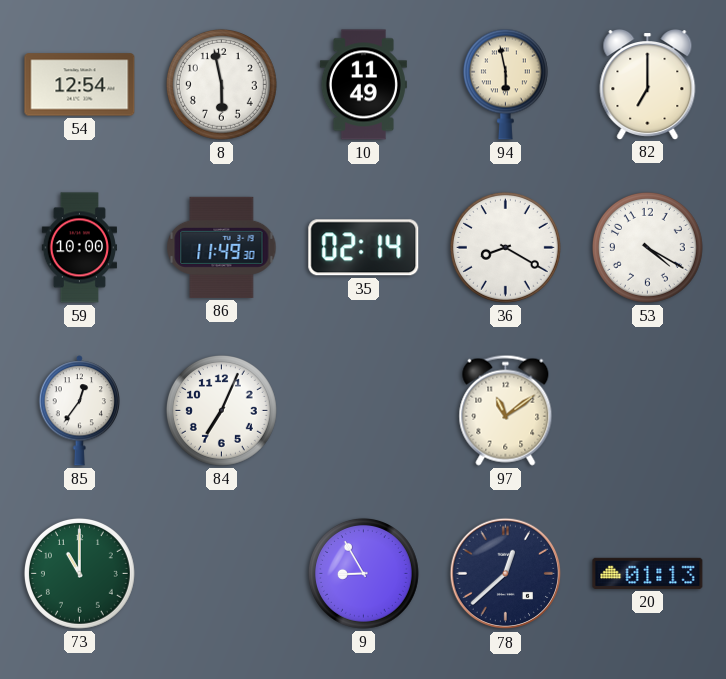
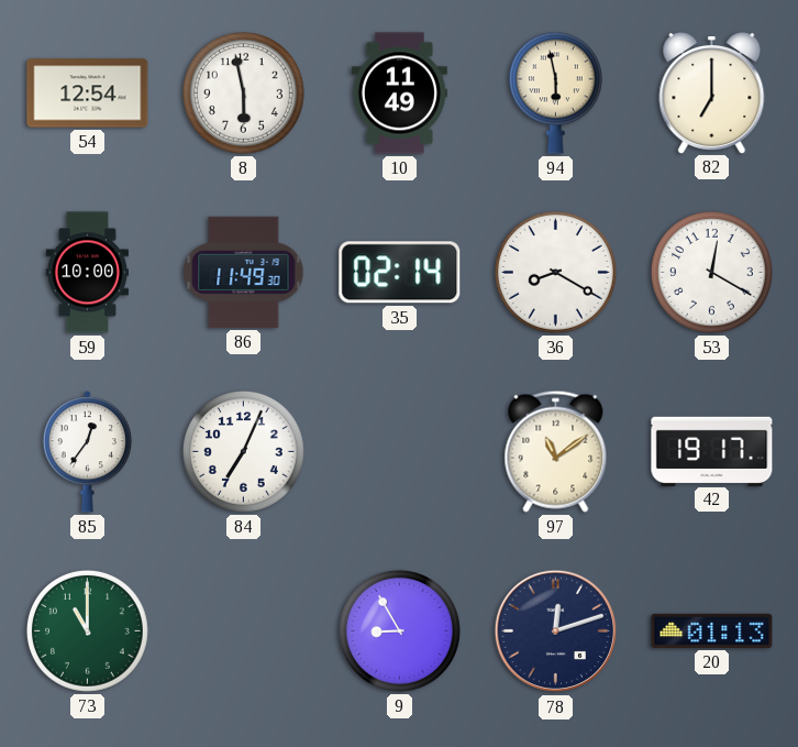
53: 4:20 -> 12:20 (711, 272)
42: none -> 19:17 (712, 451)
78: 12:38 -> 12:12 (556, 631)
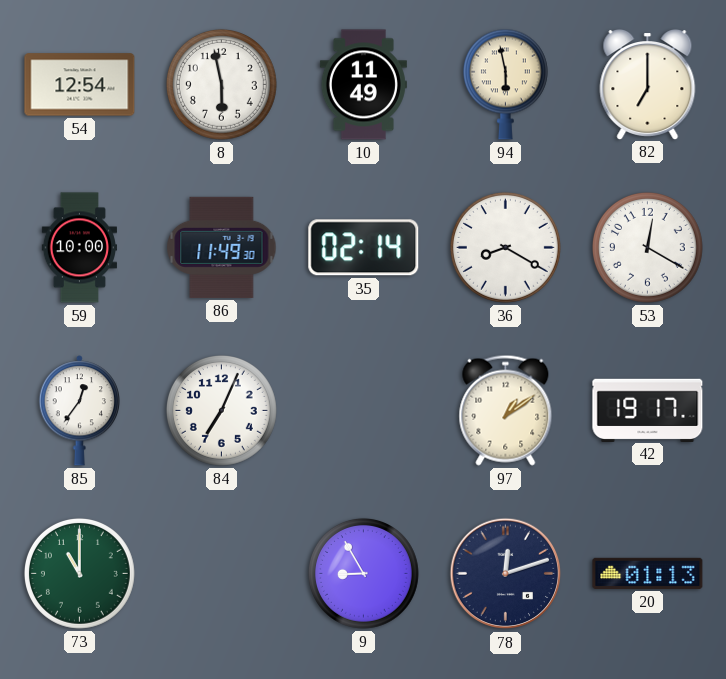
97: 11:09 -> 1:09 (506, 410)
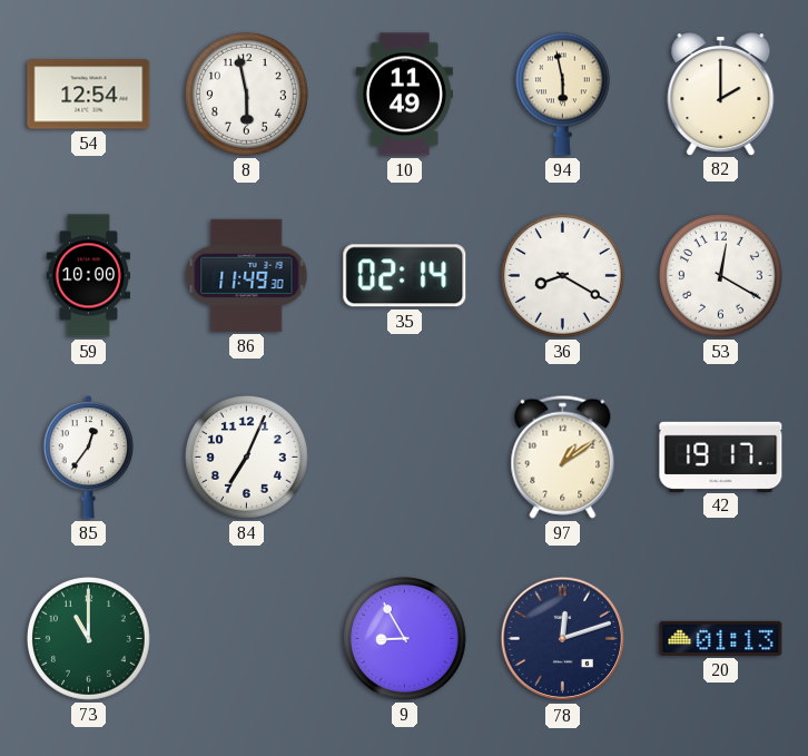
82: 7:00 -> 2:00 (721, 95)
